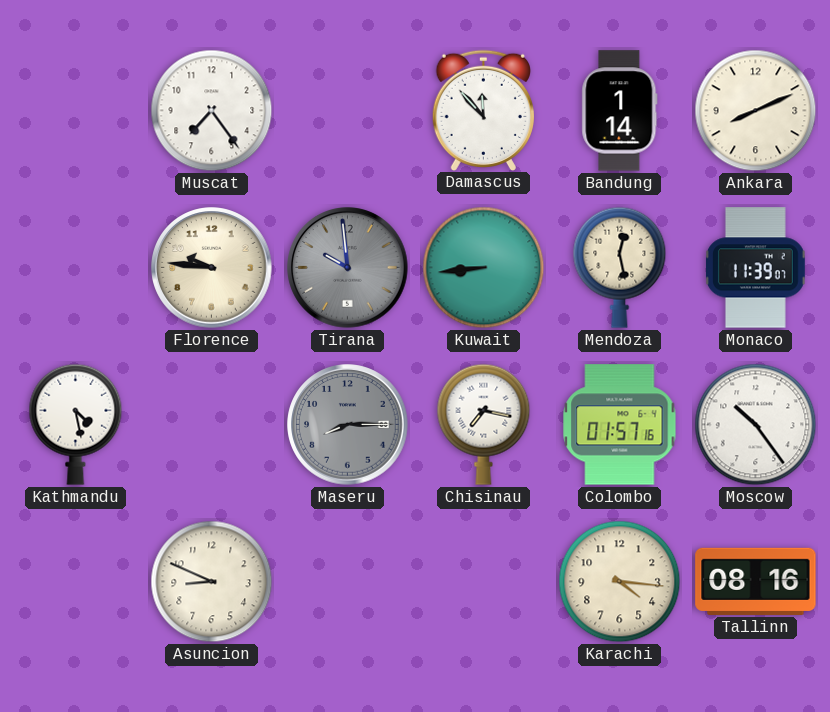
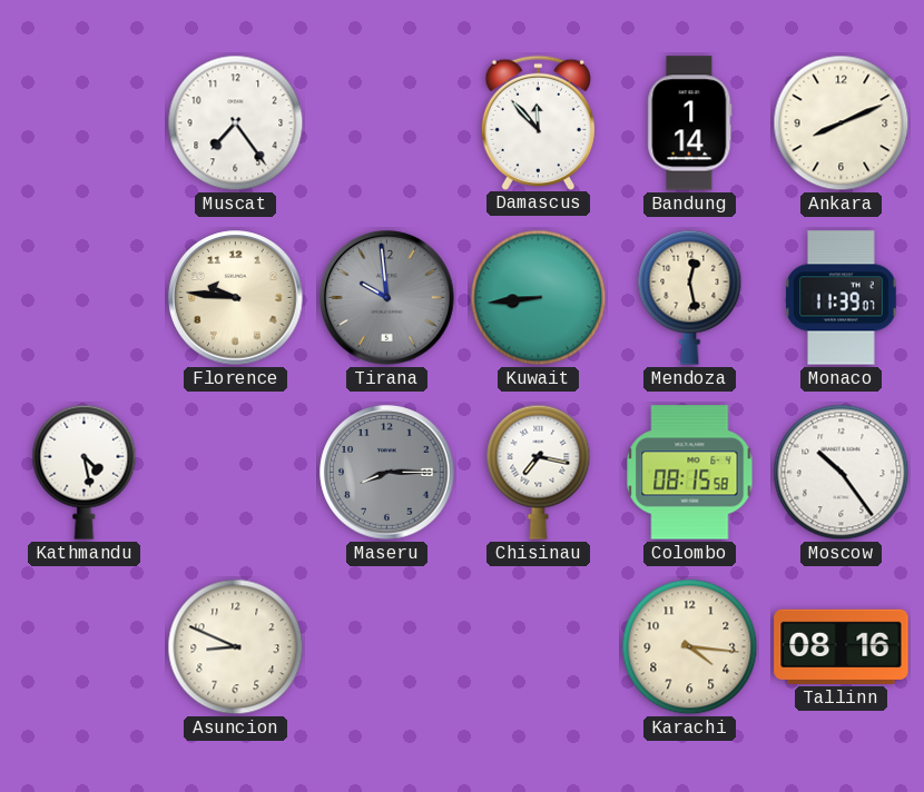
Colombo: 01:57 -> 08:15 (690, 473)
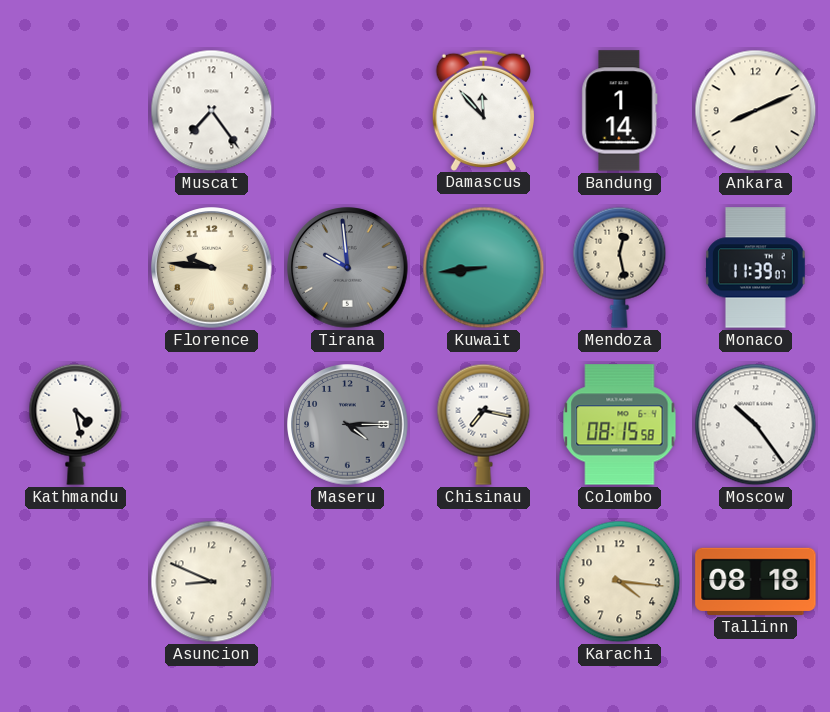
Maseru: 8:15 -> 4:15 (348, 425)
Tallinn: 08:16 -> 08:18 (756, 581)
